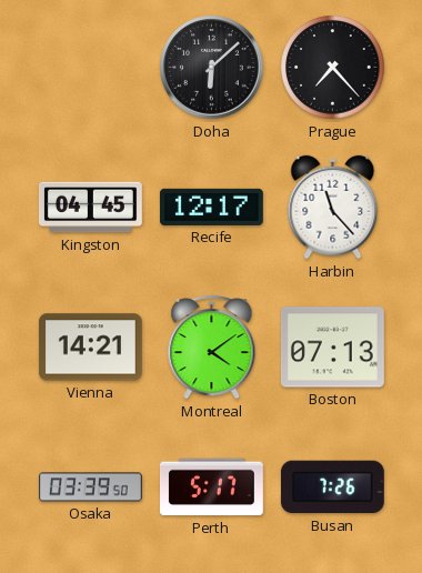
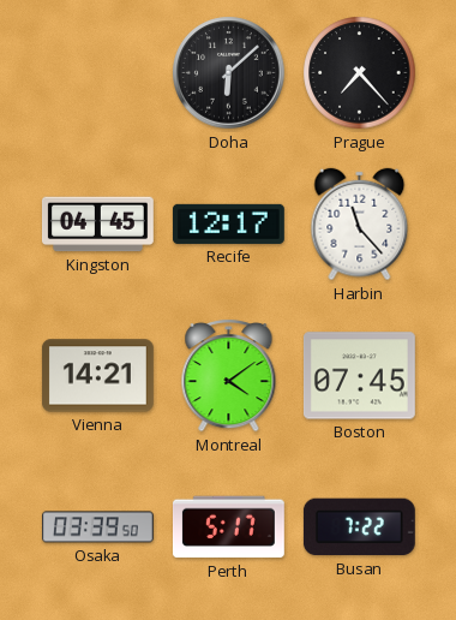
Boston: 07:13 -> 07:45 (359, 376)
Busan: 7:26 -> 7:22 (359, 527)
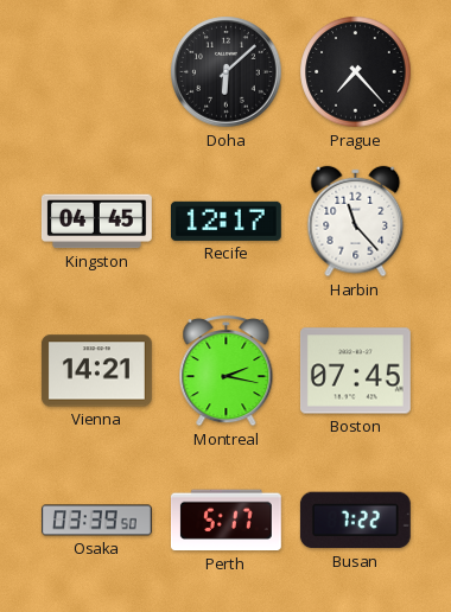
Montreal: 4:09 -> 2:17 (227, 370)
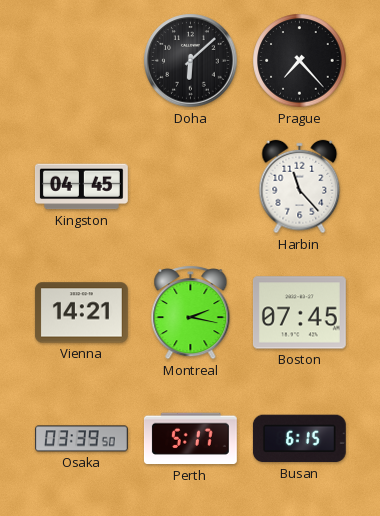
Recife: 12:17 -> none (225, 221)
Busan: 7:22 -> 6:15 (299, 439)
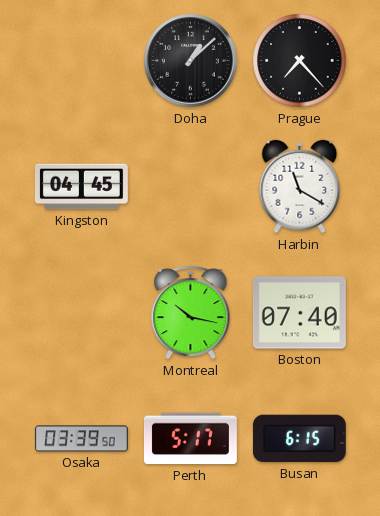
Doha: 6:08 -> 1:08 (191, 61)
Harbin: 11:23 -> 11:20 (300, 187)
Vienna: 14:21 -> none (81, 313)
Montreal: 2:17 -> 10:17 (191, 312)
Boston: 07:45 -> 07:40 (299, 313)
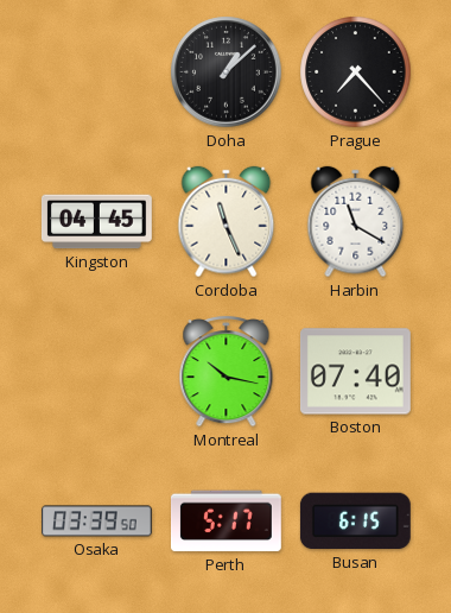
Cordoba: none -> 11:26 (227, 222)
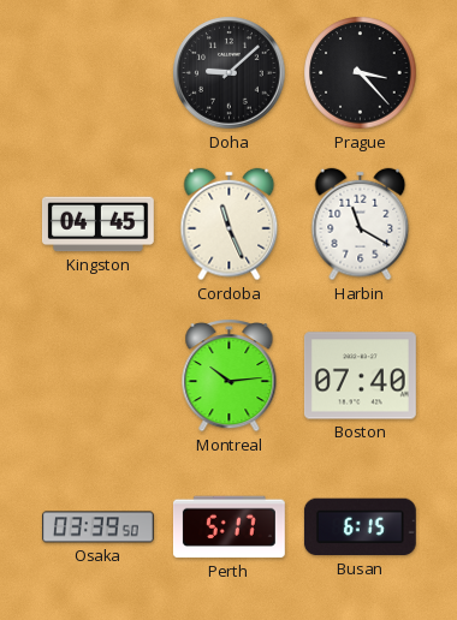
Doha: 1:08 -> 9:08 (230, 73)
Prague: 7:23 -> 3:23 (361, 73)
Montreal: 10:17 -> 10:14 (230, 375)
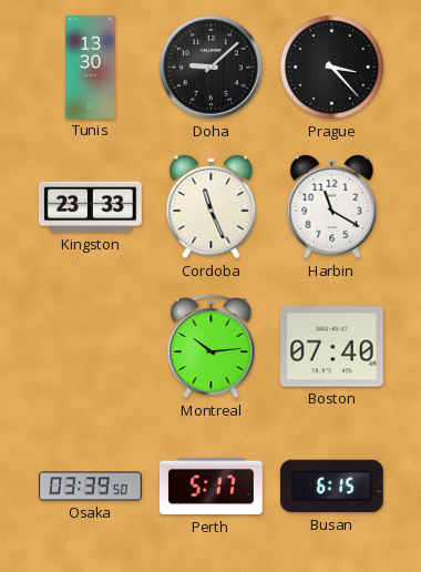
Tunis: none -> 13:30 (91, 68)
Kingston: 04:45 -> 23:33 (90, 207)
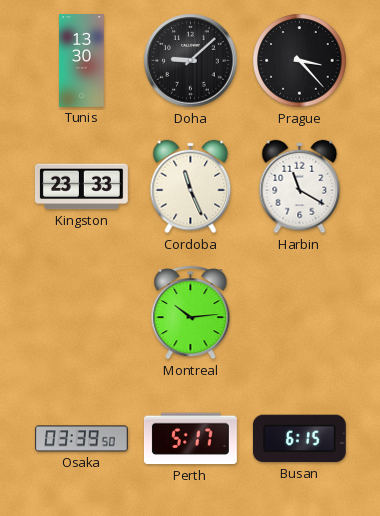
Boston: 07:40 -> none (331, 347)
